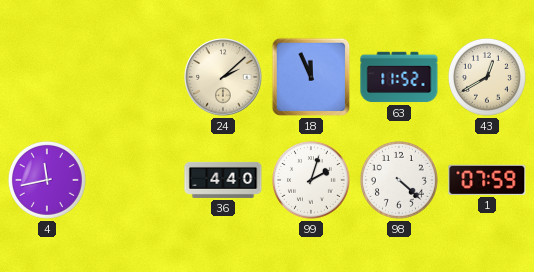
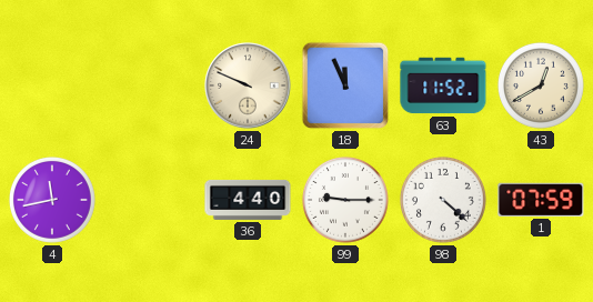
24: 2:08 -> 9:49 (248, 85)
99: 2:03 -> 9:15 (345, 200)
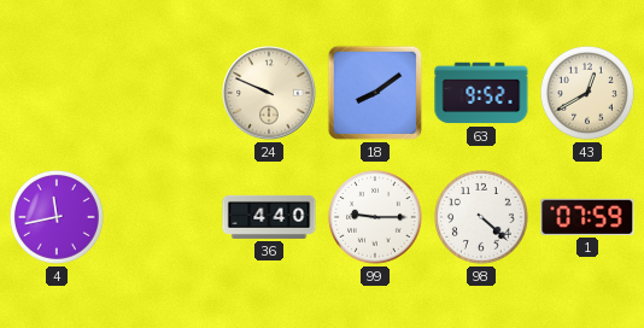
18: 11:56 -> 8:09 (375, 93)
63: 11:52 -> 9:52 (481, 93)
